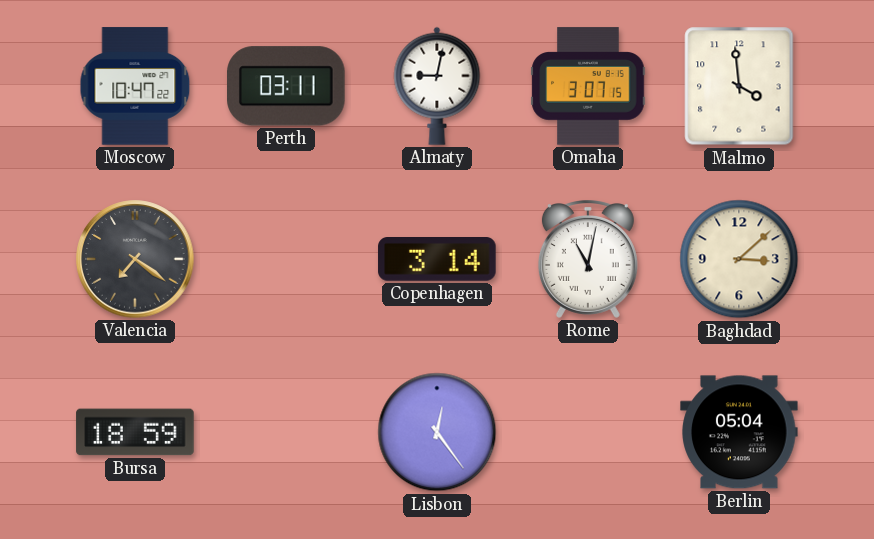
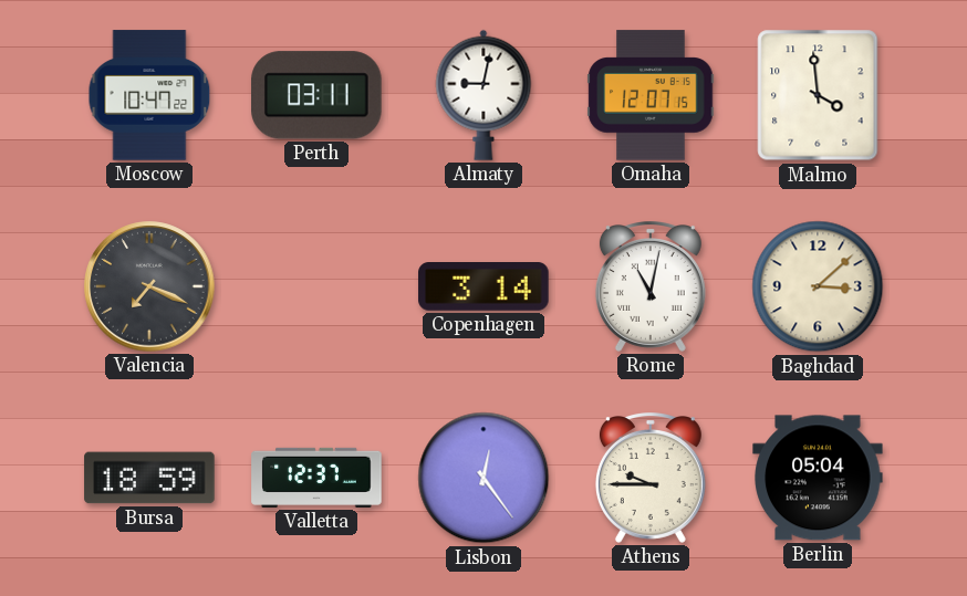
Omaha: 3:07 -> 12:07 (651, 95)
Valencia: 7:21 -> 7:19 (149, 286)
Valletta: none -> 12:37 (316, 478)
Athens: none -> 9:45 (651, 479)
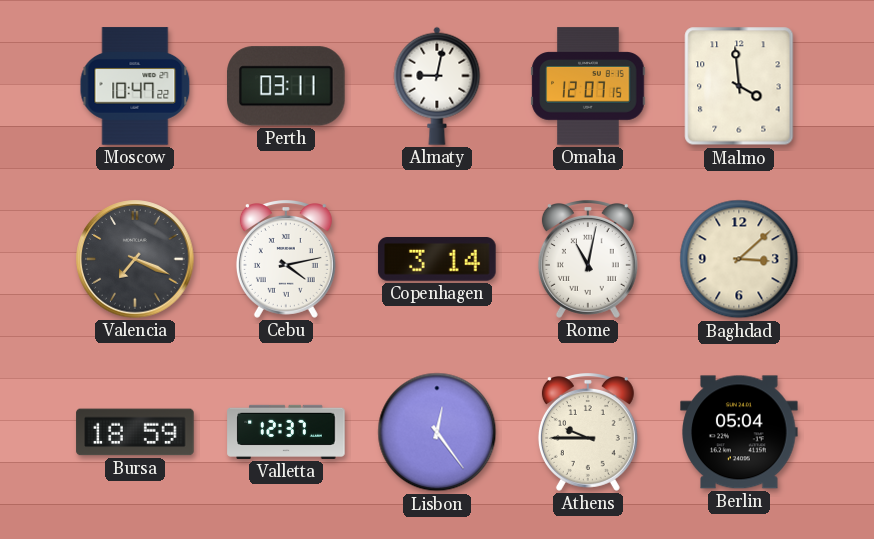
Cebu: none -> 4:13 (286, 260)
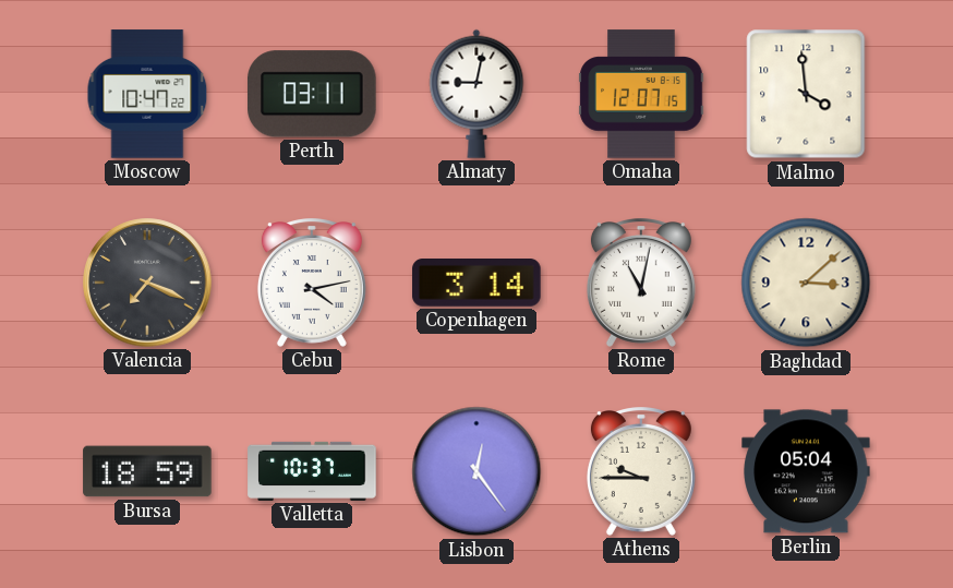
Valletta: 12:37 -> 10:37 (312, 471)
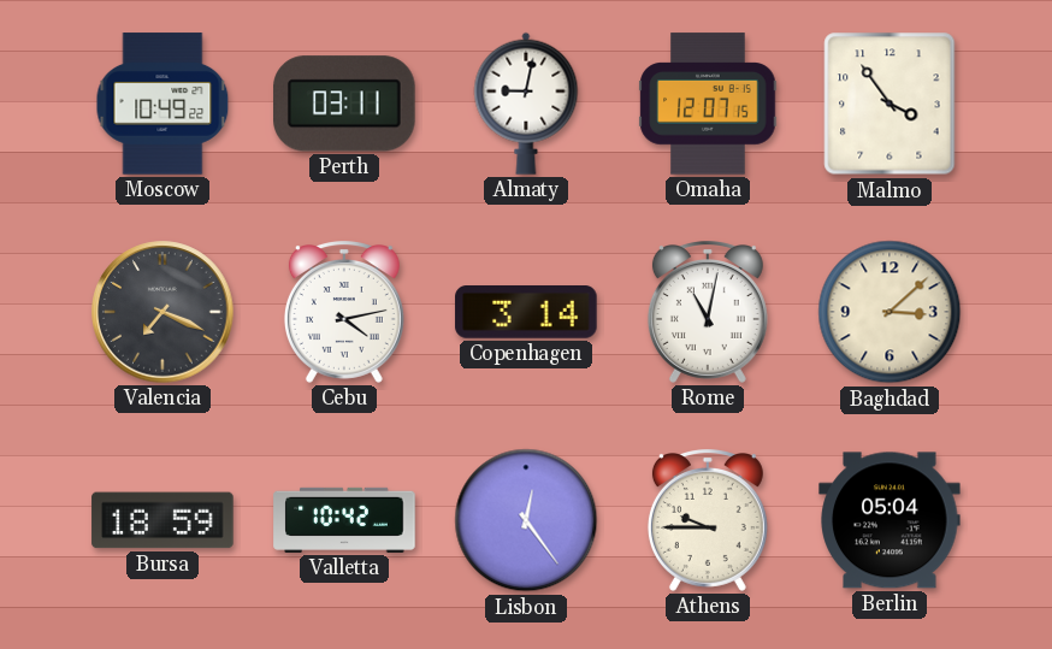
Moscow: 10:47 -> 10:49 (162, 104)
Malmo: 3:59 -> 3:54 (890, 104)
Valletta: 10:37 -> 10:42 (344, 520)
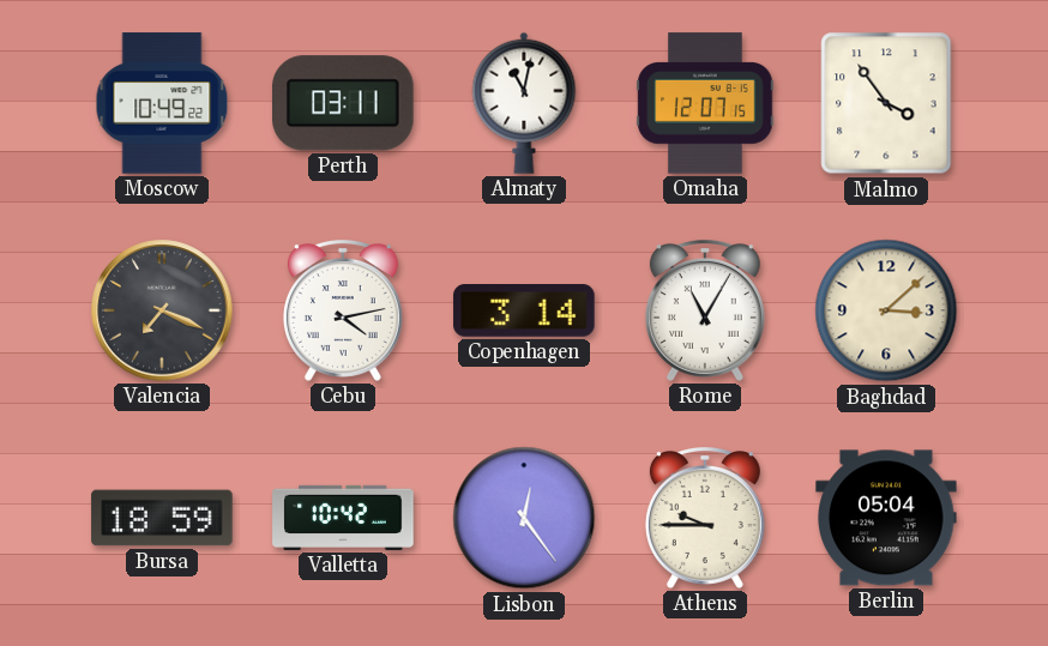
Almaty: 9:02 -> 11:02 (524, 103)
Rome: 11:02 -> 11:05 (705, 312)
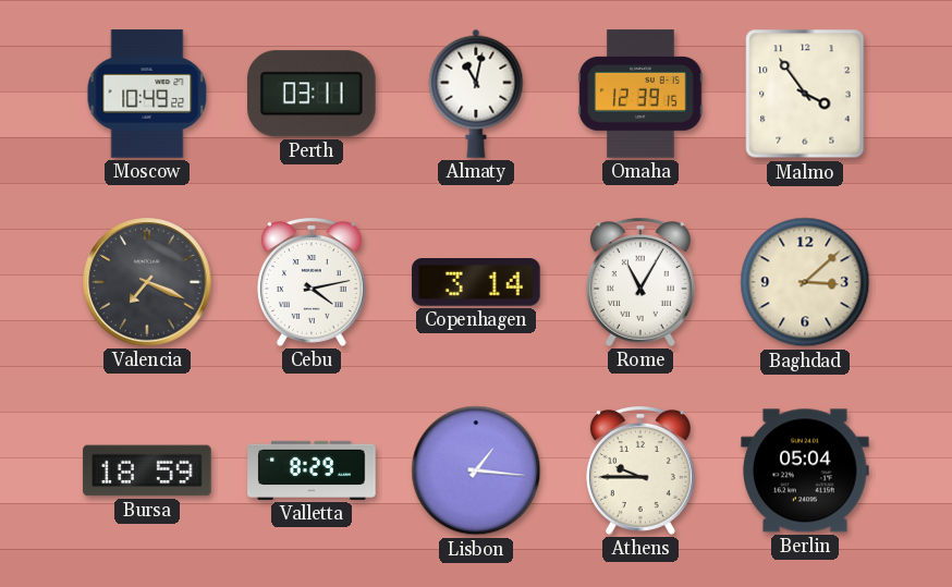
Omaha: 12:07 -> 12:39 (640, 94)
Valletta: 10:42 -> 8:29 (312, 470)
Lisbon: 12:24 -> 1:16 (476, 470)
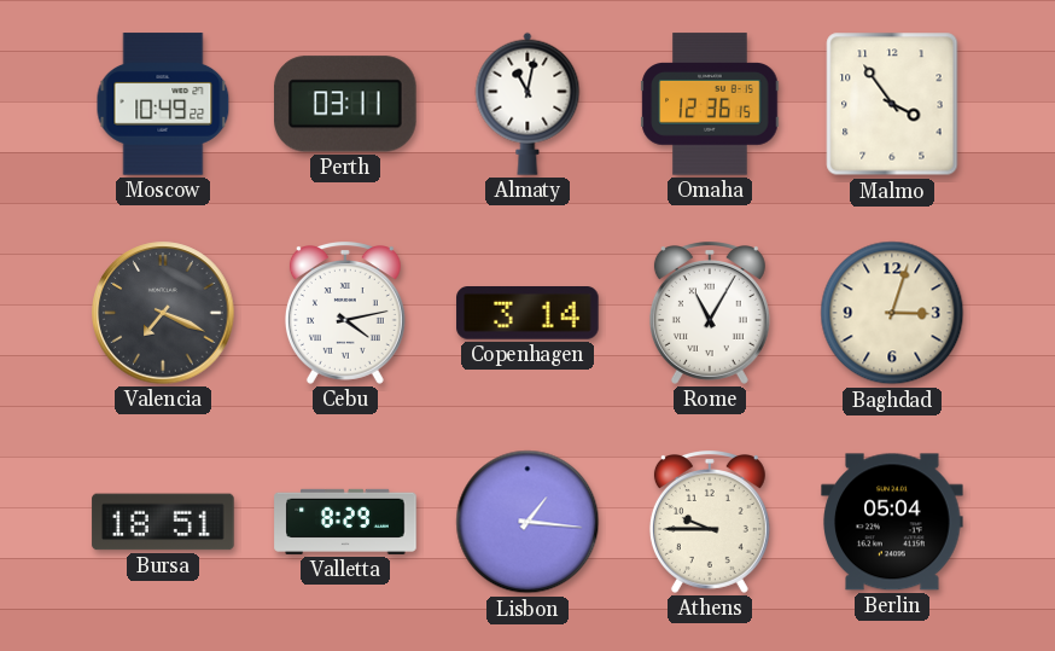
Omaha: 12:39 -> 12:36 (710, 104)
Baghdad: 3:08 -> 3:03 (892, 313)
Bursa: 18:59 -> 18:51 (163, 522)
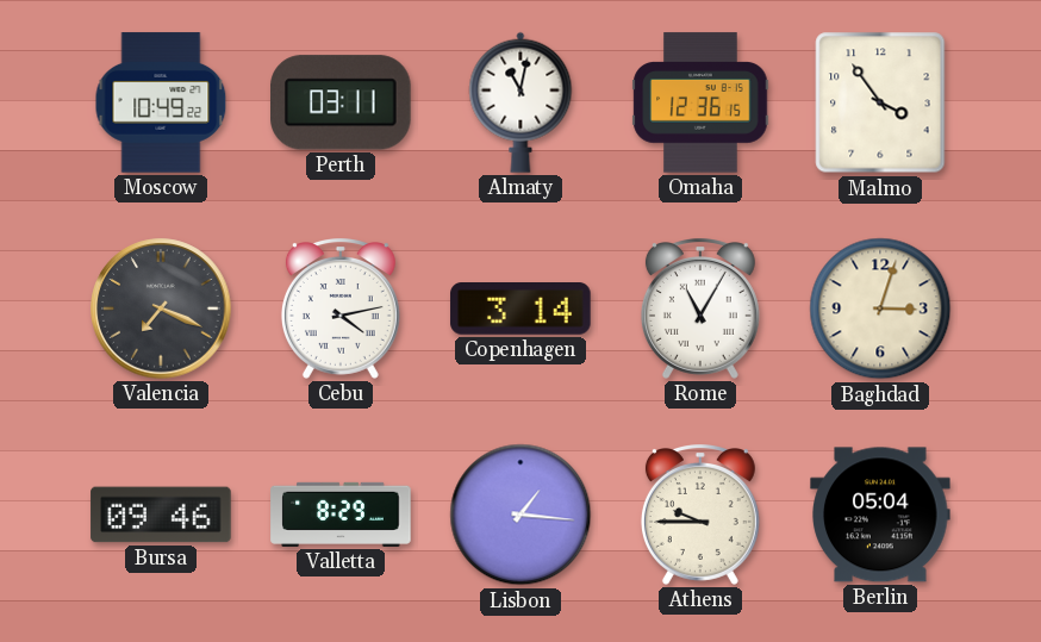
Bursa: 18:51 -> 09:46 (161, 515)
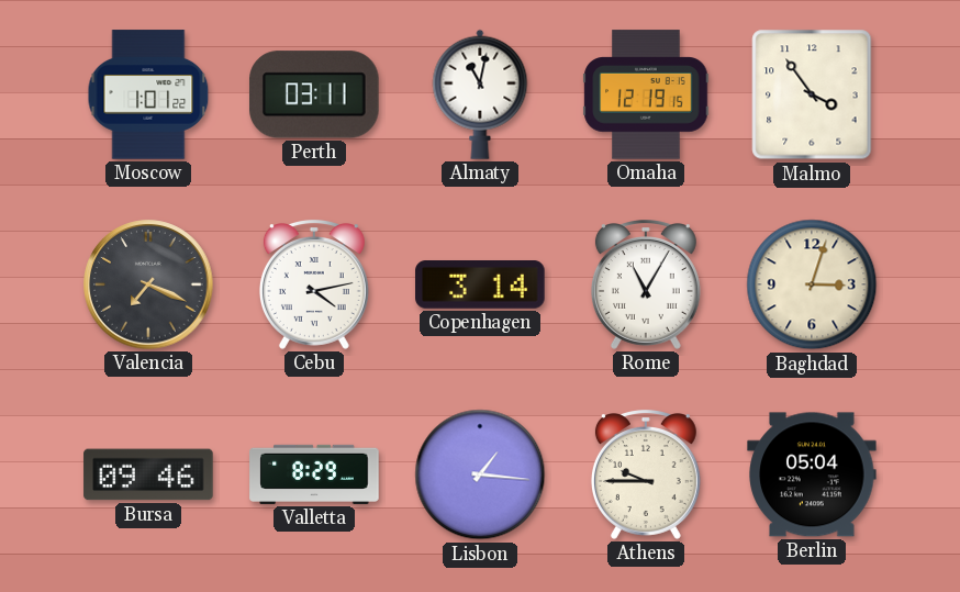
Moscow: 10:49 -> 1:01 (148, 94)
Omaha: 12:36 -> 12:19 (646, 94)
